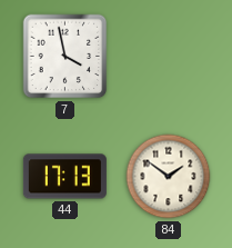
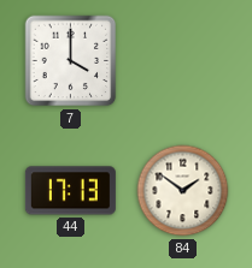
7: 3:58 -> 4:00 (71, 61)
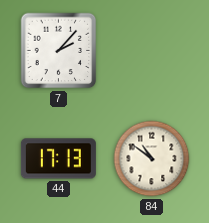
7: 4:00 -> 2:07 (59, 51)
84: 1:51 -> 10:51 (152, 159)
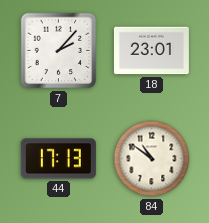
18: none -> 23:01 (151, 51)
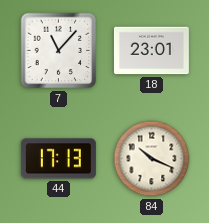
7: 2:07 -> 11:07 (59, 51)
84: 10:51 -> 10:19 (152, 159)
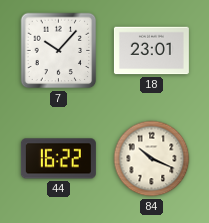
7: 11:07 -> 10:07 (59, 51)
44: 17:13 -> 16:22 (58, 159)
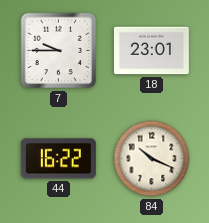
7: 10:07 -> 9:45 (59, 51)
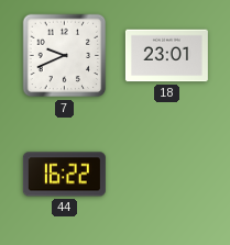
7: 9:45 -> 9:41 (65, 56)
84: 10:19 -> none (152, 159)
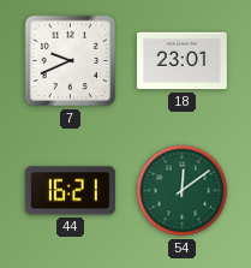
44: 16:22 -> 16:21 (70, 191)
54: none -> 12:09 (183, 191)
